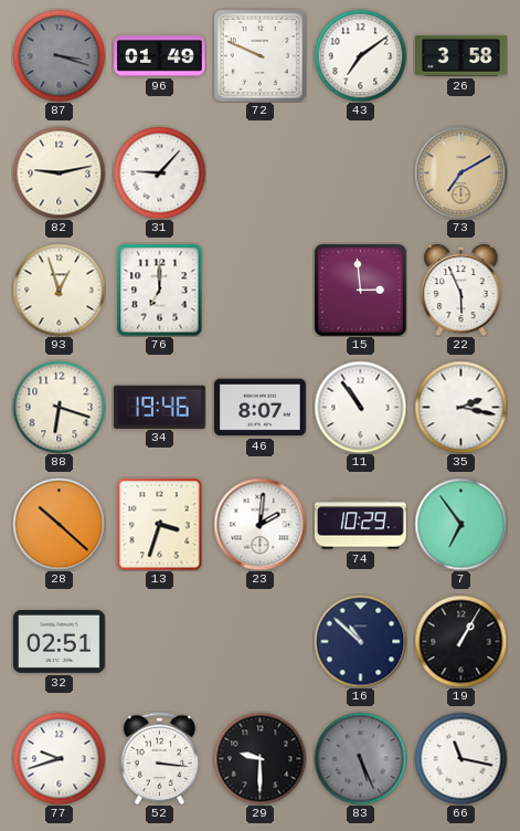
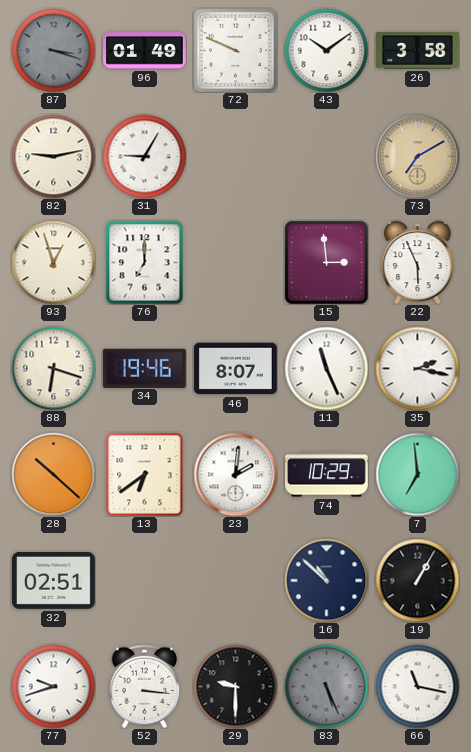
43: 7:09 -> 10:09 (326, 50)
31: 9:07 -> 9:05 (144, 156)
11: 10:54 -> 11:26 (326, 368)
13: 3:33 -> 6:39 (145, 474)
7: 6:54 -> 6:59 (417, 474)
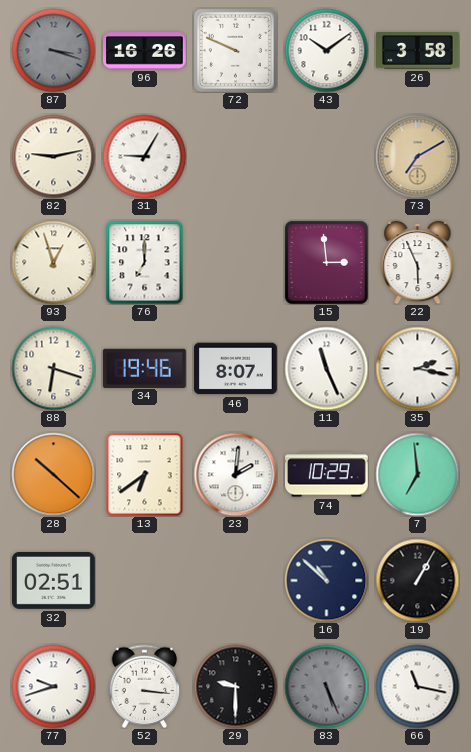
96: 01:49 -> 16:26 (145, 51)
